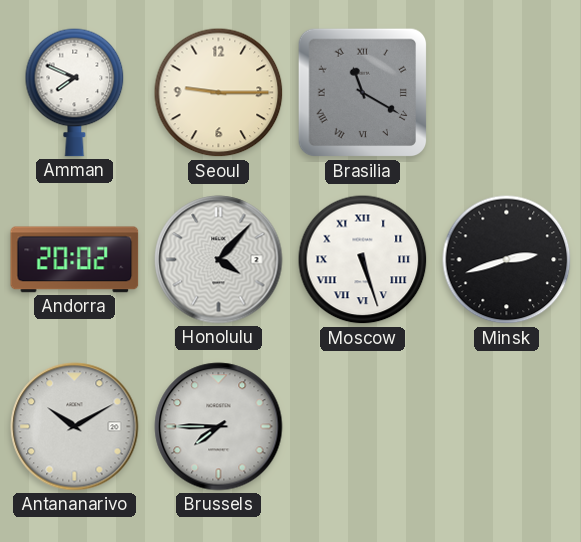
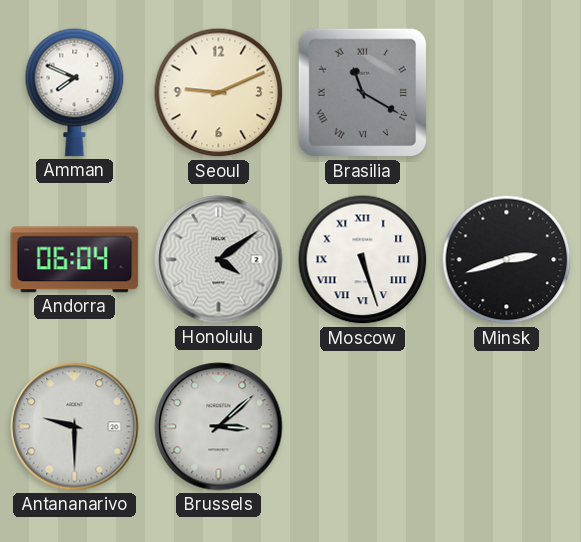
Seoul: 9:15 -> 9:11 (219, 93)
Andorra: 20:02 -> 06:04 (75, 260)
Honolulu: 4:07 -> 4:09 (219, 260)
Antananarivo: 10:10 -> 9:30 (75, 427)
Brussels: 7:45 -> 3:08 (219, 427)
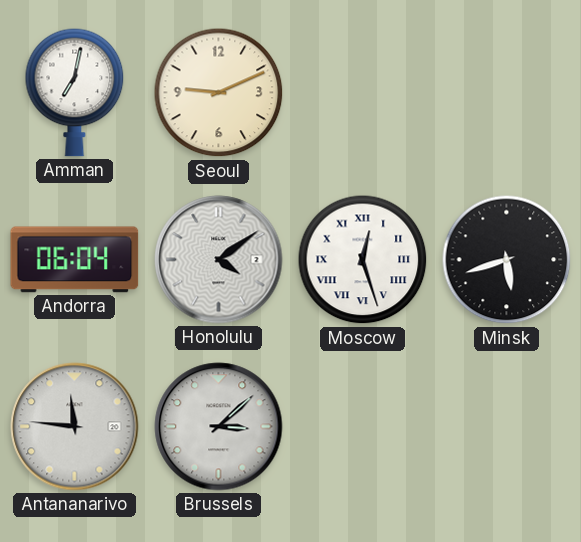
Amman: 7:49 -> 7:02 (75, 92)
Brasilia: 11:20 -> none (363, 93)
Moscow: 5:27 -> 12:27 (363, 260)
Minsk: 2:42 -> 5:42 (507, 260)
Antananarivo: 9:30 -> 11:46 (75, 427)
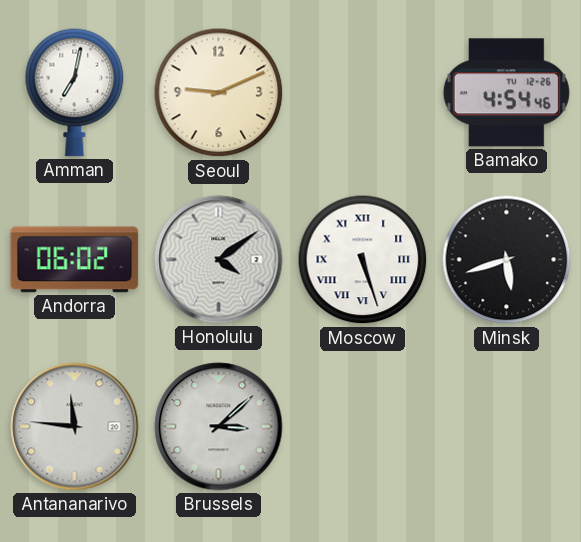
Bamako: none -> 4:54 (506, 93)
Andorra: 06:04 -> 06:02 (75, 260)
Moscow: 12:27 -> 5:27 (363, 260)
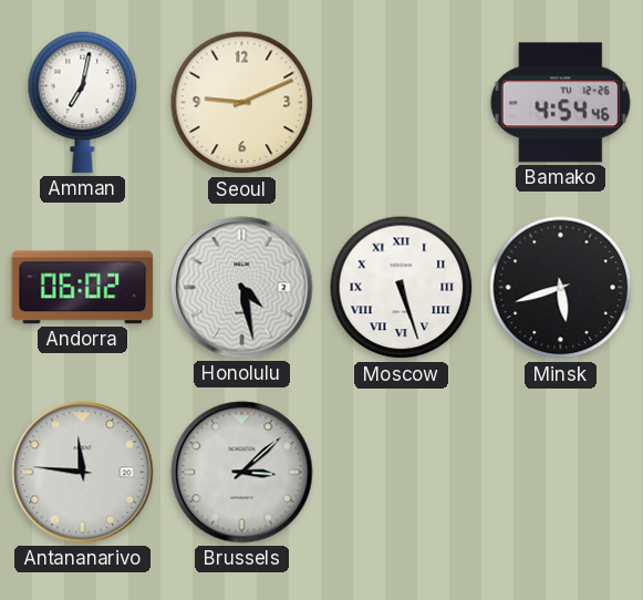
Honolulu: 4:09 -> 4:28 (242, 288)
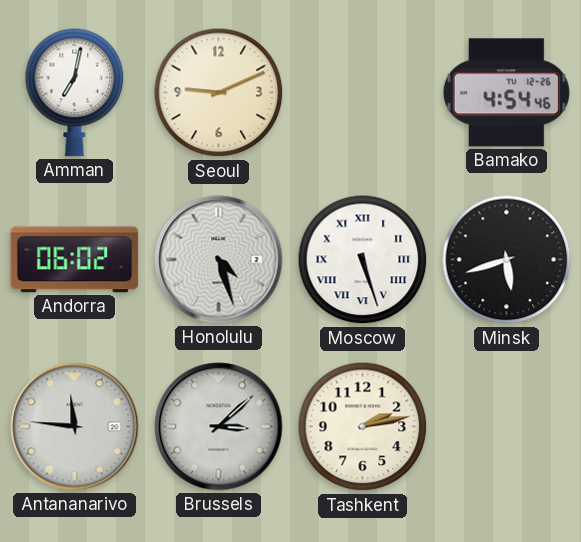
Honolulu: 4:28 -> 4:27 (219, 260)
Tashkent: none -> 2:13 (363, 427)
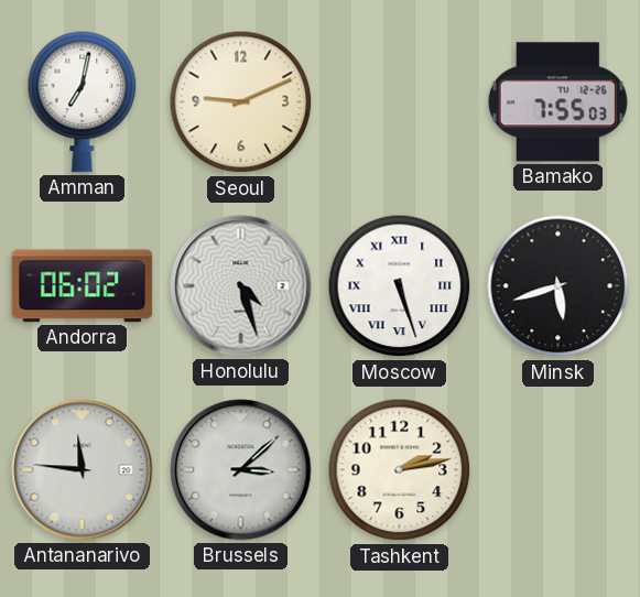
Bamako: 4:54 -> 7:55 (557, 102)
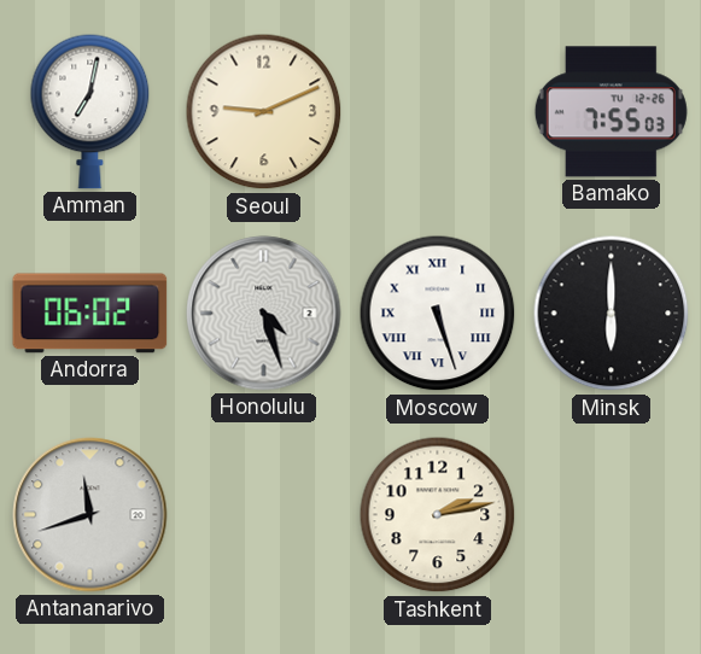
Minsk: 5:42 -> 6:00 (612, 314)
Antananarivo: 11:46 -> 11:42 (90, 515)
Brussels: 3:08 -> none (241, 470)
